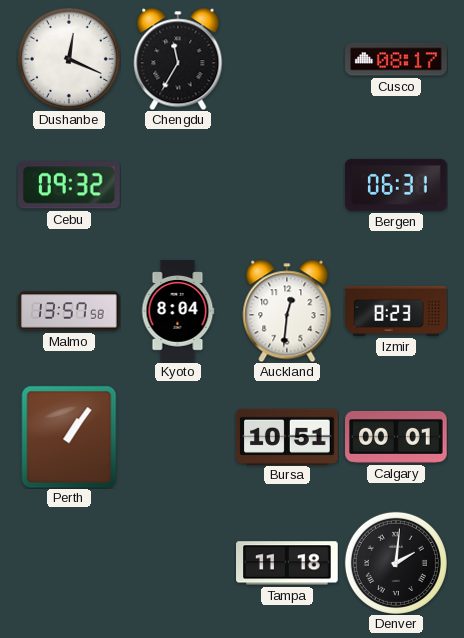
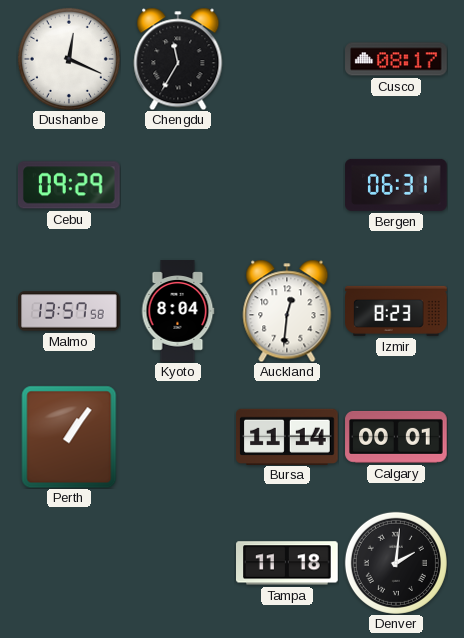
Cebu: 09:32 -> 09:29 (69, 185)
Bursa: 10:51 -> 11:14 (287, 436)
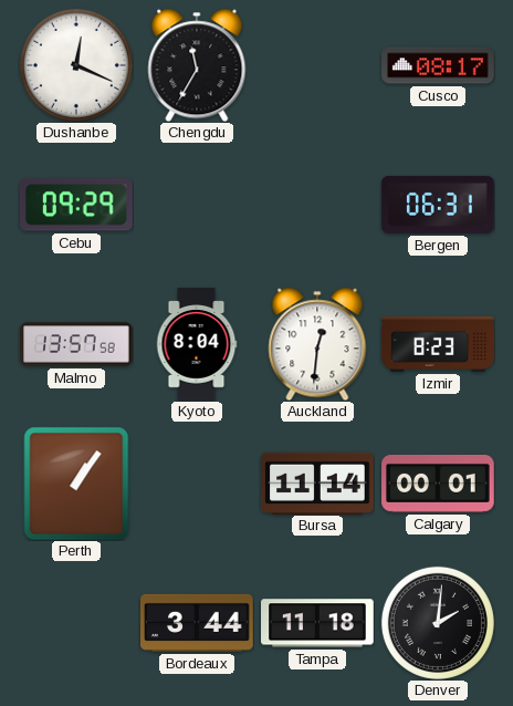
Bordeaux: none -> 3:44 (197, 623)
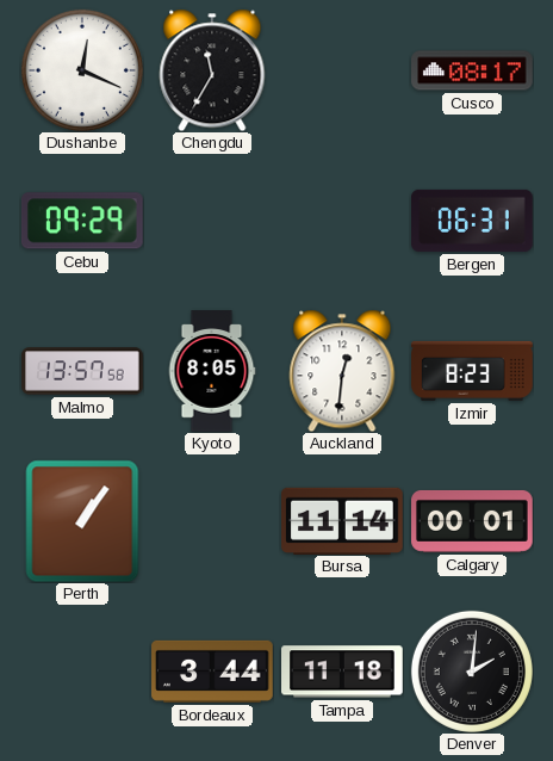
Kyoto: 8:04 -> 8:05 (212, 371)
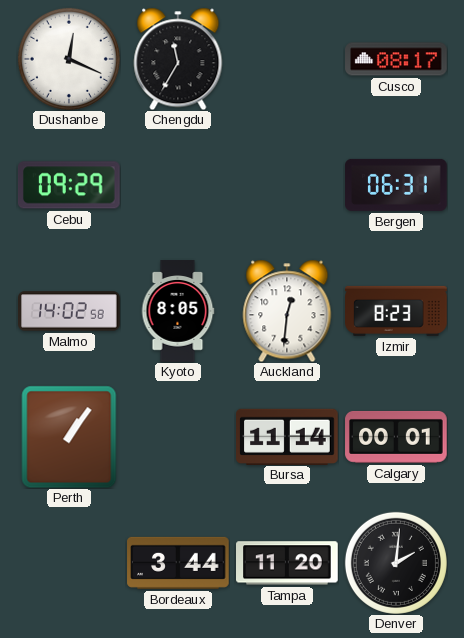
Malmo: 13:57 -> 14:02 (69, 311)
Tampa: 11:18 -> 11:20 (288, 563)
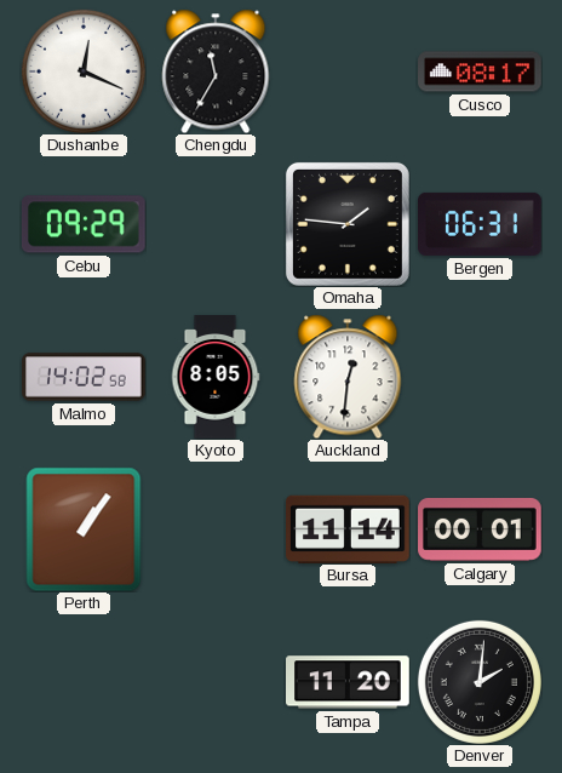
Omaha: none -> 1:46 (348, 224)
Izmir: 8:23 -> none (396, 311)
Bordeaux: 3:44 -> none (178, 563)
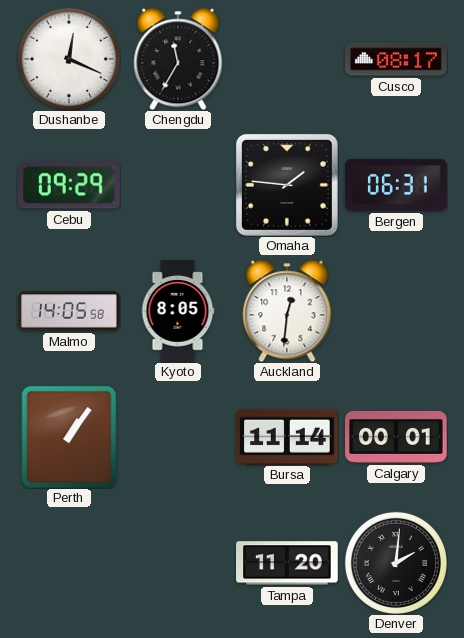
Malmo: 14:02 -> 14:05 (69, 311)
